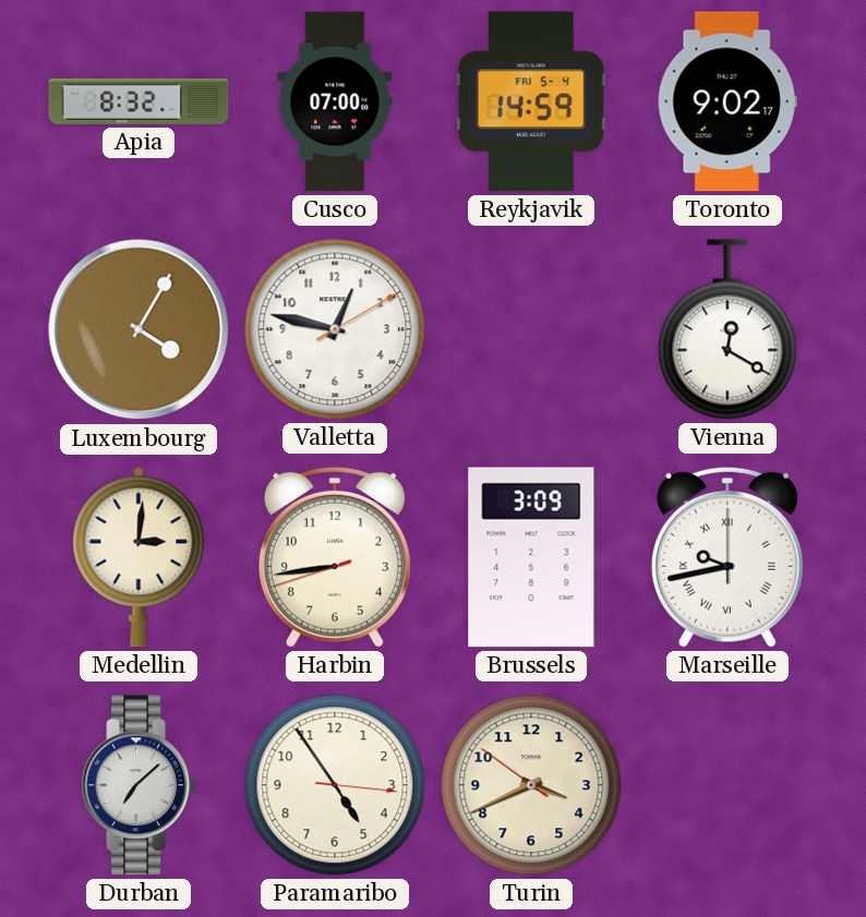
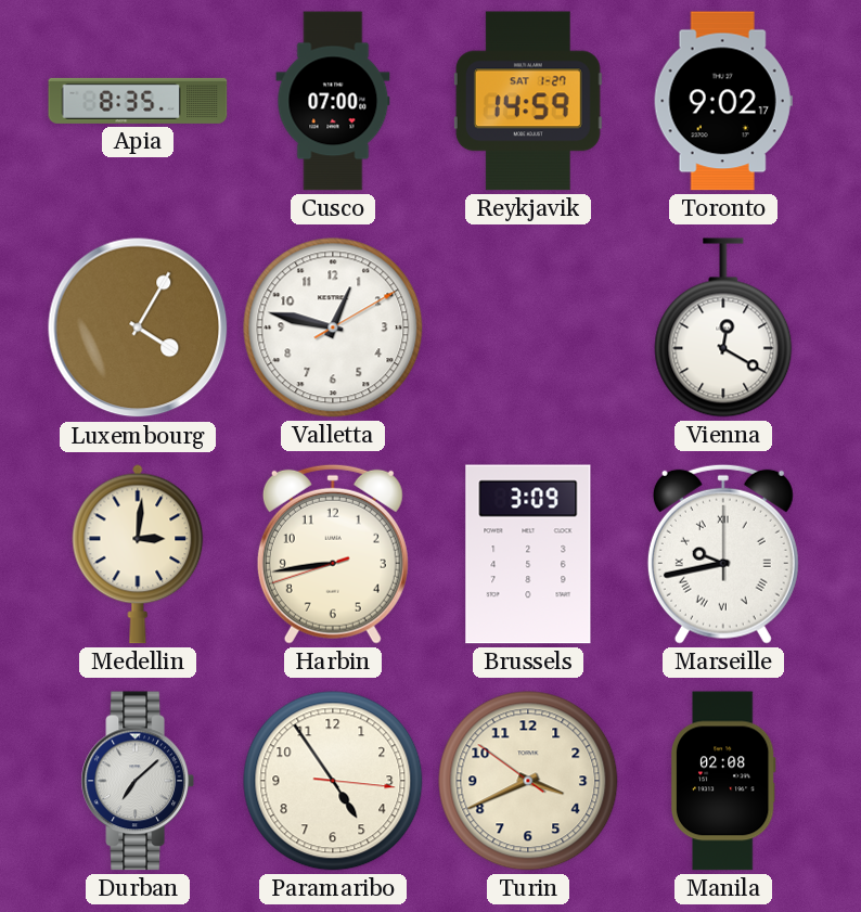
Apia: 8:32 -> 8:35 (138, 101)
Reykjavik date: FRI 5-4 -> SAT 1-27 (528, 101)
Manila: none -> 02:08 (723, 781)
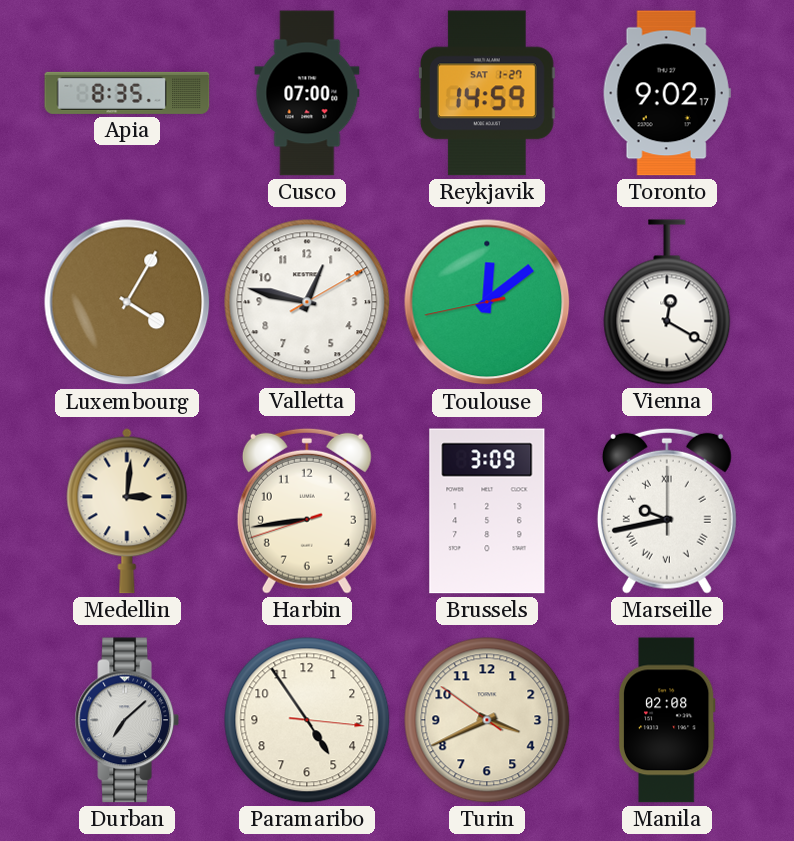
Toulouse: none -> 12:08 (487, 302)
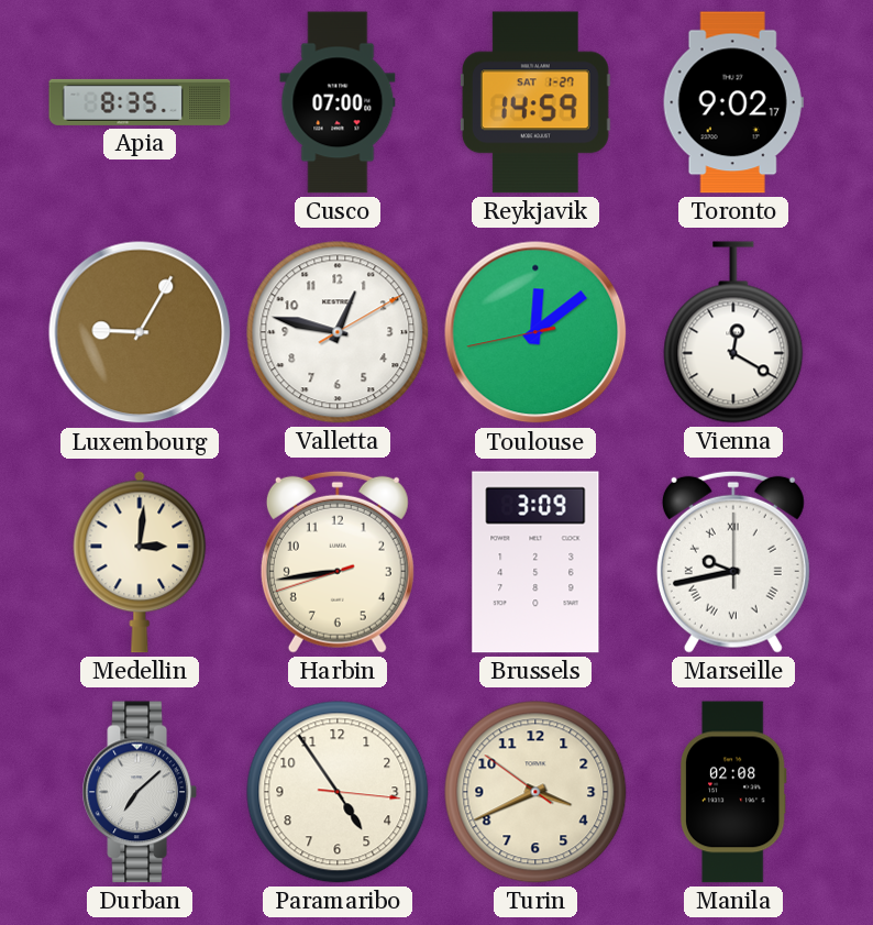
Luxembourg: 4:05 -> 9:05 (140, 332)
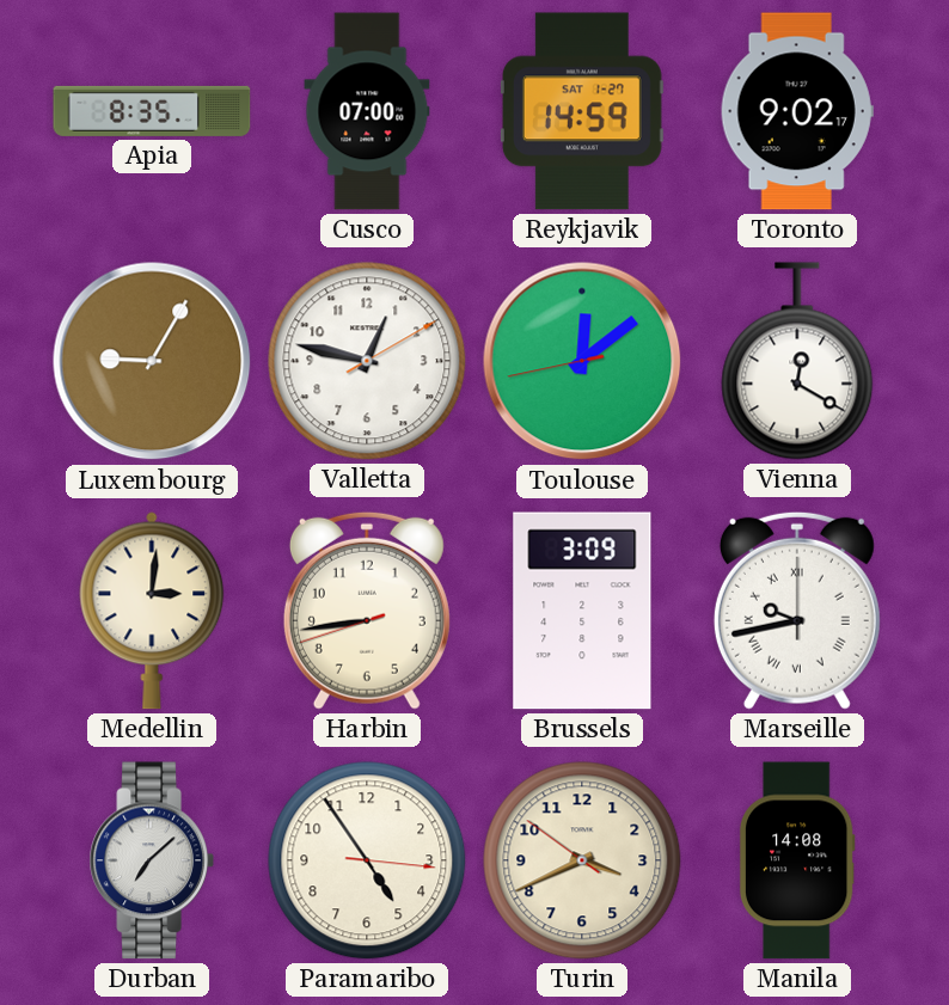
Manila: 02:08 -> 14:08 (797, 860)
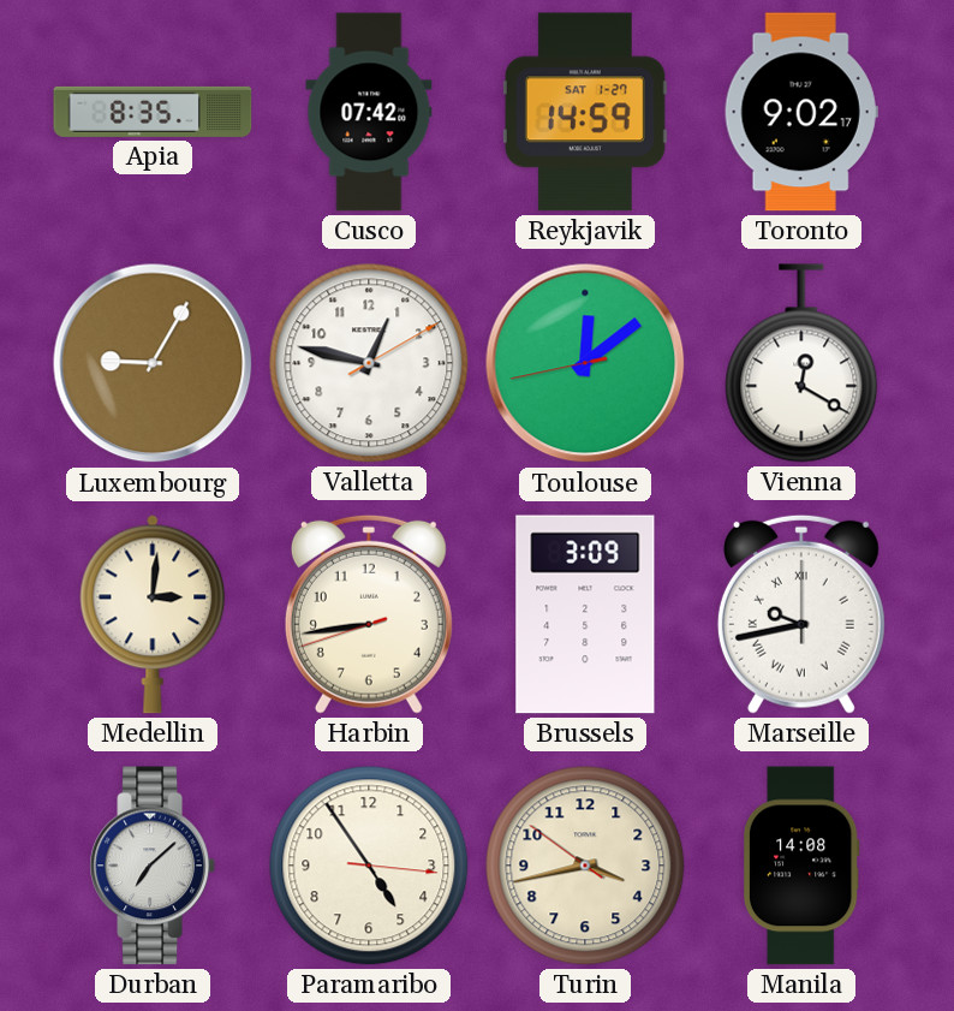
Cusco: 07:00 -> 07:42 (369, 112)
Turin: 3:40 -> 3:42 (585, 866)
